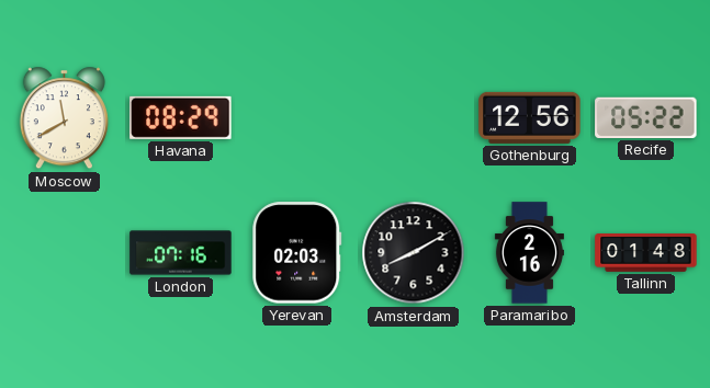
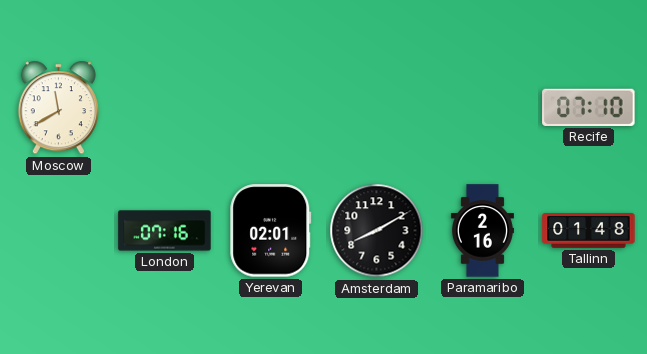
Havana: 08:29 -> none (181, 117)
Gothenburg: 12:56 -> none (530, 117)
Recife: 05:22 -> 07:10 (589, 107)
Yerevan: 02:03 -> 02:01 (271, 231)
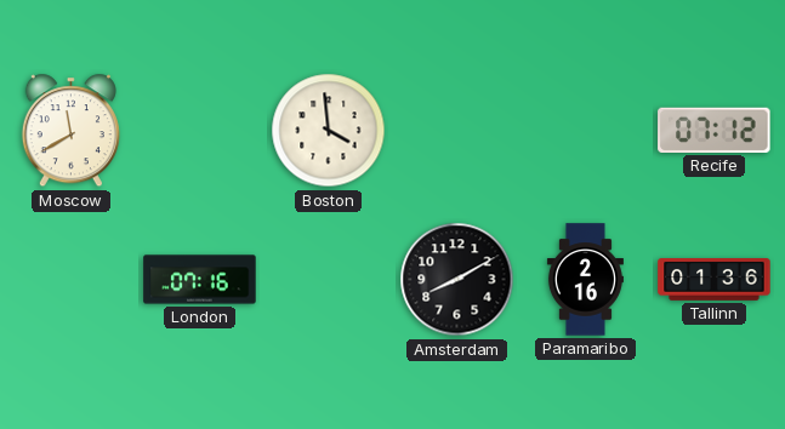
Boston: none -> 3:59 (329, 131)
Recife: 07:10 -> 07:12 (715, 130)
Yerevan: 02:01 -> none (271, 231)
Tallinn: 01:48 -> 01:36 (715, 280)
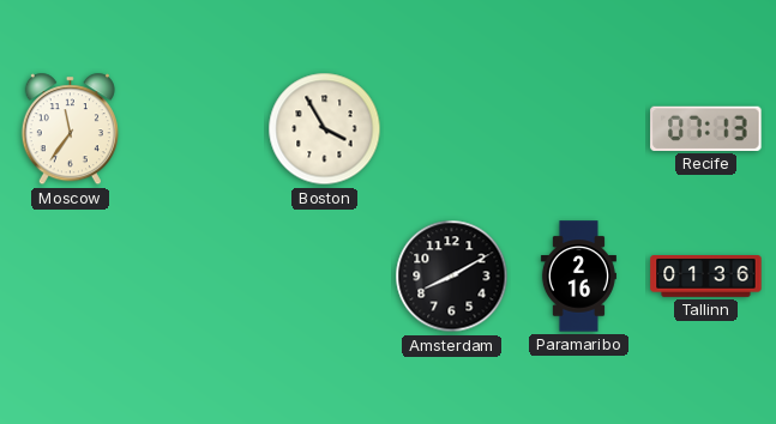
Moscow: 11:40 -> 11:36 (70, 129)
Boston: 3:59 -> 3:55 (325, 129)
Recife: 07:12 -> 07:13 (706, 128)
London: 07:16 -> none (200, 280)
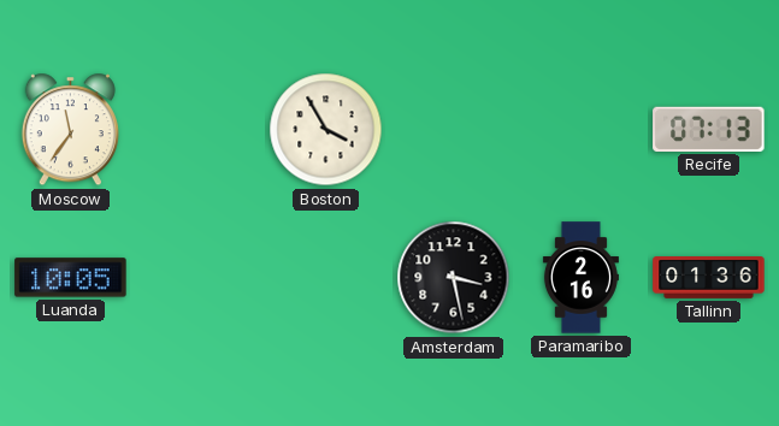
Luanda: none -> 10:05 (71, 278)
Amsterdam: 8:10 -> 3:28 (454, 278)
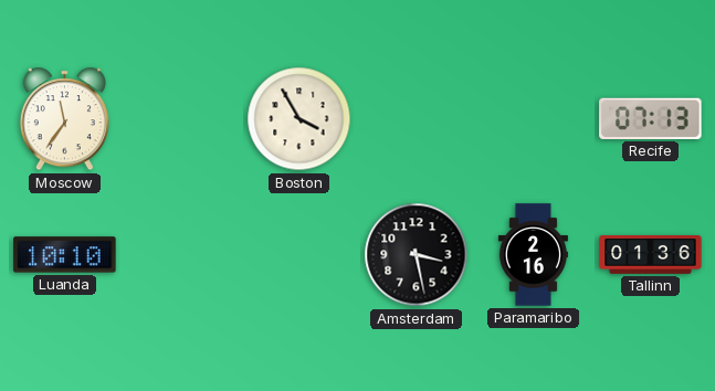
Luanda: 10:05 -> 10:10 (65, 255)
